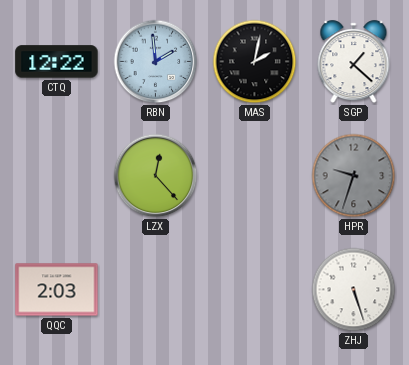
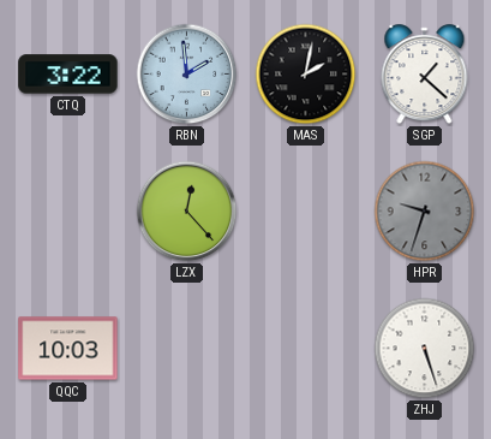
CTQ: 12:22 -> 3:22 (68, 75)
QQC: 2:03 -> 10:03 (68, 349)
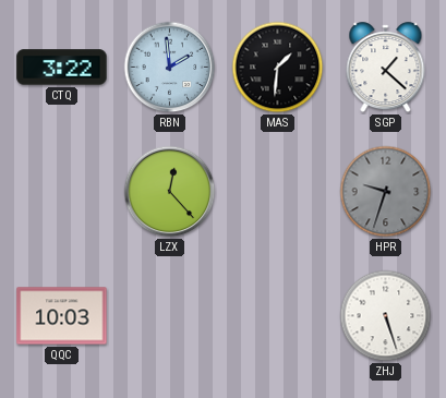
MAS: 2:02 -> 1:31 (278, 68)
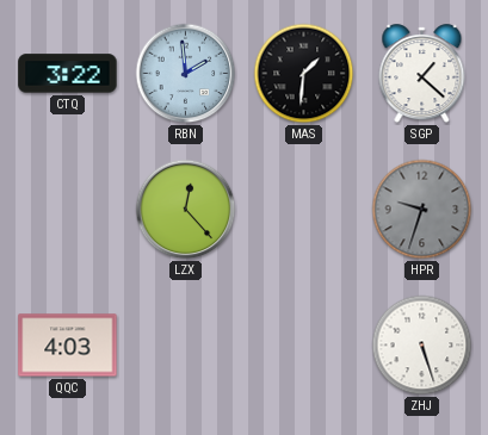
QQC: 10:03 -> 4:03 (68, 346)
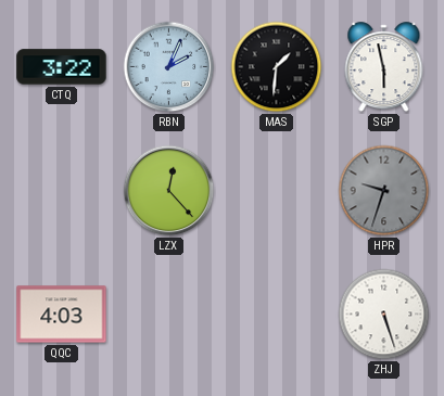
RBN: 1:59 -> 2:04 (169, 67)
SGP: 1:22 -> 5:58 (384, 67)
